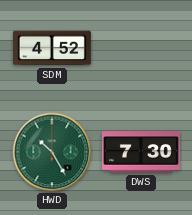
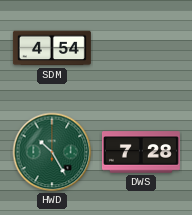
SDM: 4:52 -> 4:54 (52, 48)
DWS: 7:30 -> 7:28 (141, 152)
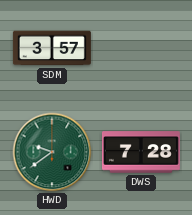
SDM: 4:54 -> 3:57 (52, 48)
HWD: 10:25 -> 9:39 (52, 152)
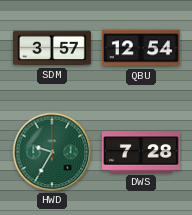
QBU: none -> 12:54 (141, 48)
HWD: 9:39 -> 9:35 (52, 152)
